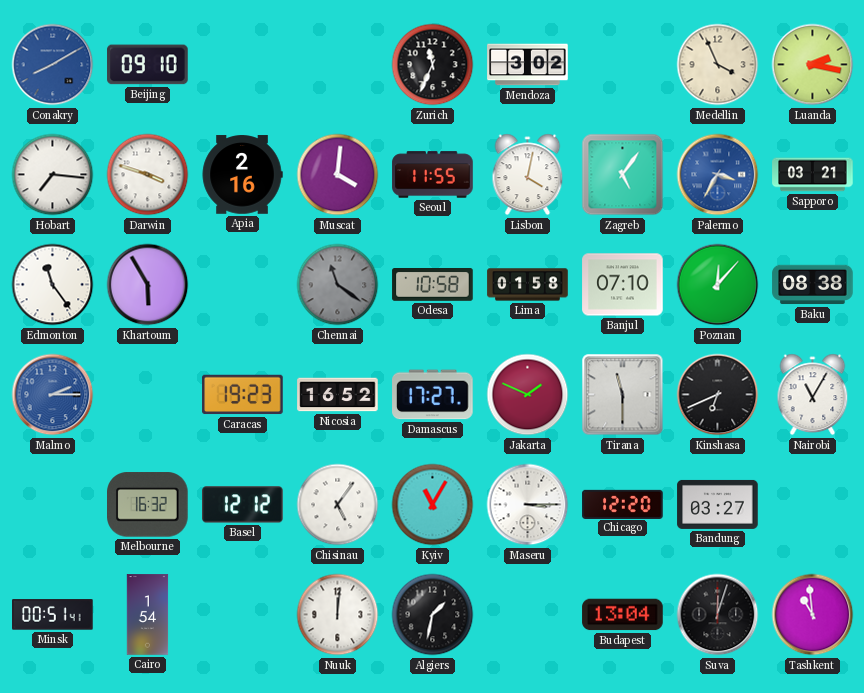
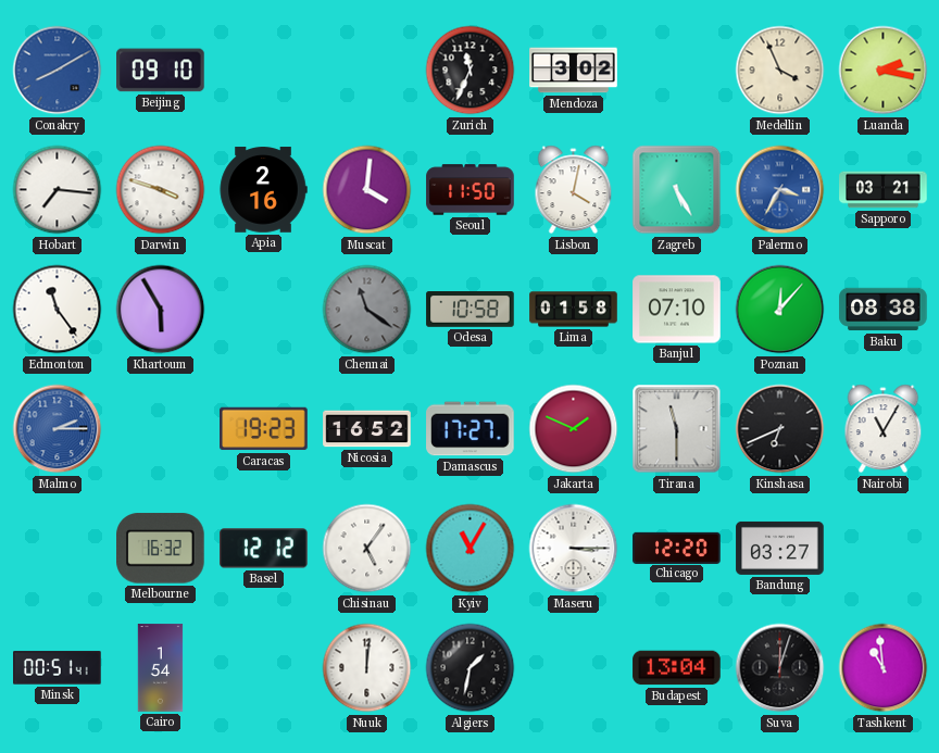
Seoul: 11:55 -> 11:50 (471, 190)
Zagreb: 5:06 -> 5:25 (677, 190)
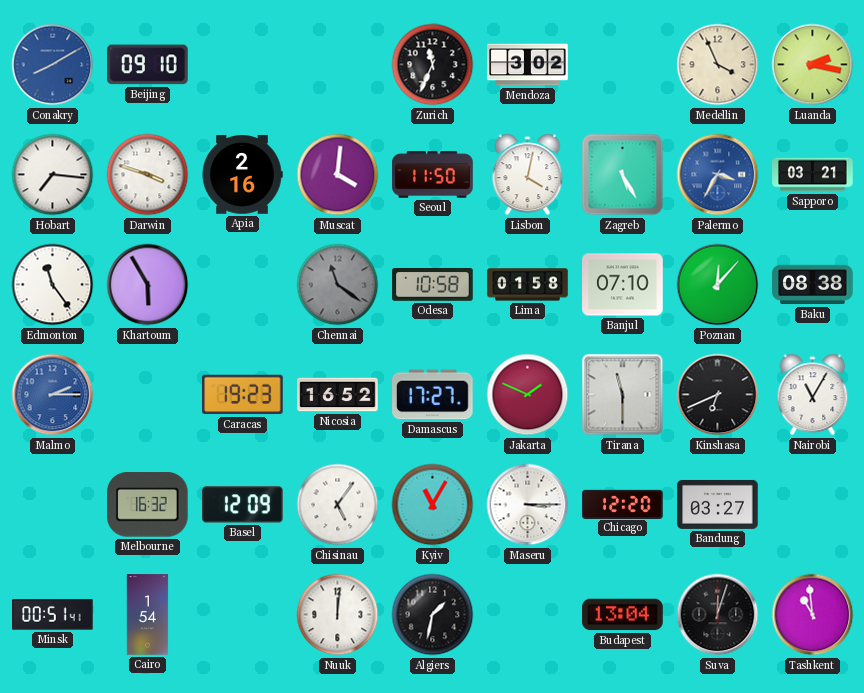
Basel: 12:12 -> 12:09 (243, 505)
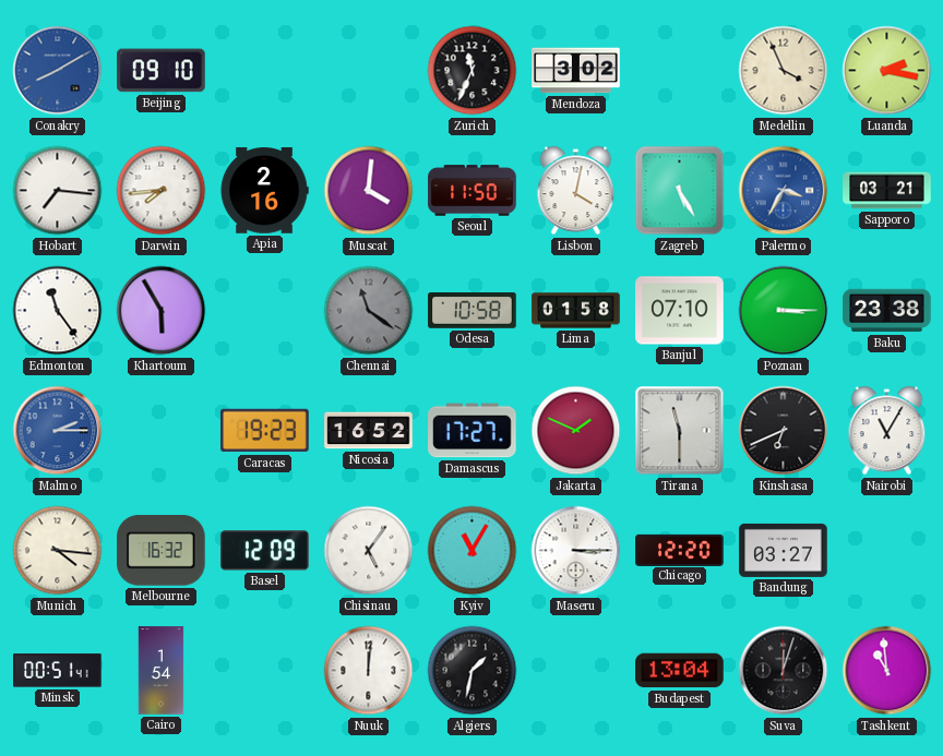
Darwin: 3:48 -> 7:44 (162, 191)
Poznan: 12:07 -> 3:15 (784, 311)
Baku: 08:38 -> 23:38 (887, 311)
Munich: none -> 4:16 (58, 551)
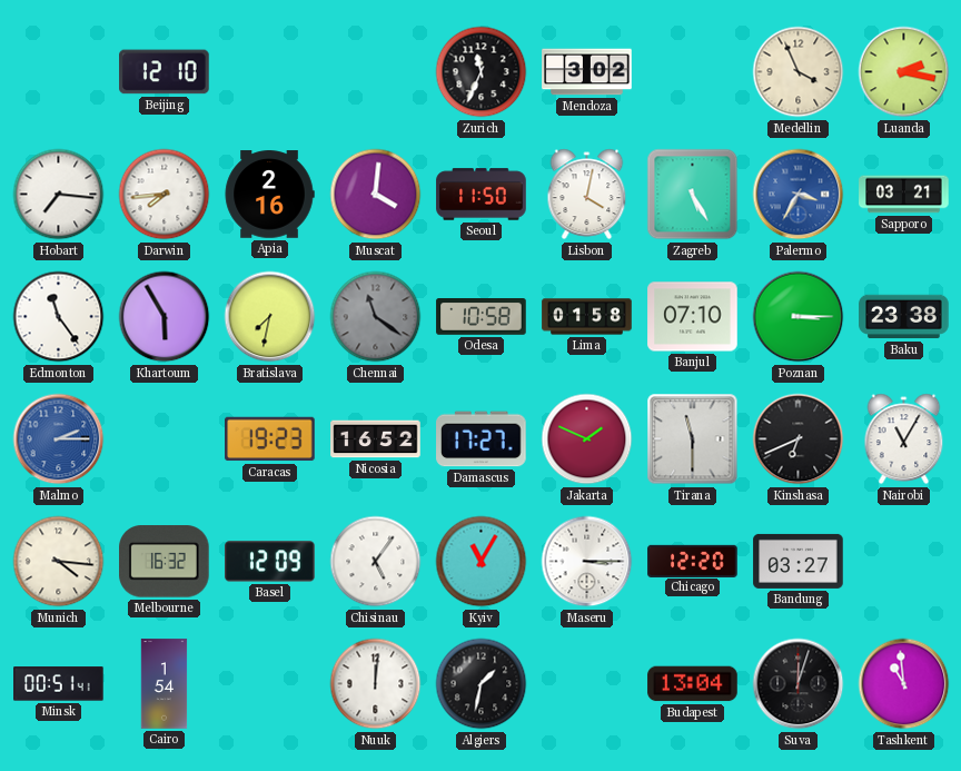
Conakry: 8:10 -> none (58, 71)
Beijing: 09:10 -> 12:10 (165, 72)
Bratislava: none -> 7:32 (270, 317)
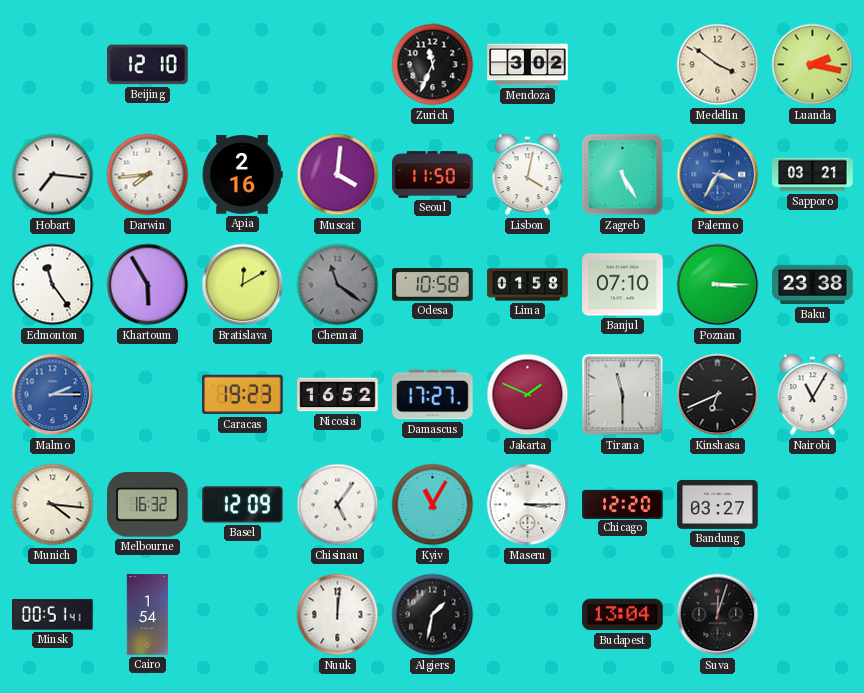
Medellin: 3:56 -> 3:51 (718, 65)
Bratislava: 7:32 -> 12:10 (243, 285)
Tashkent: 10:59 -> none (904, 684)
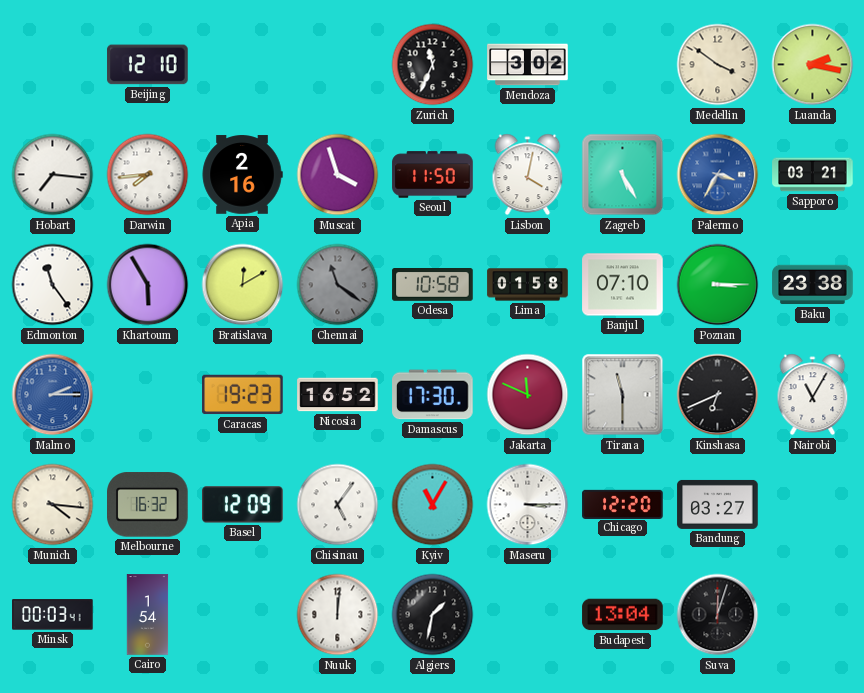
Muscat: 4:01 -> 3:57 (338, 175)
Damascus: 17:27 -> 17:30 (433, 395)
Jakarta: 1:49 -> 11:49 (528, 395)
Minsk: 00:51 -> 00:03 (53, 615)
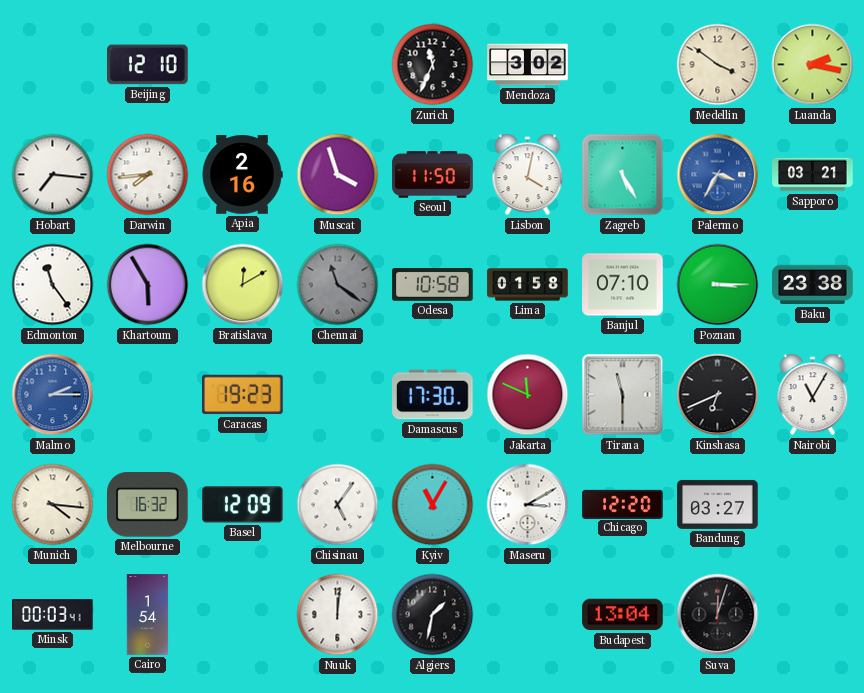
Nicosia: 16:52 -> none (338, 395)
Maseru: 3:15 -> 3:10 (528, 505)
